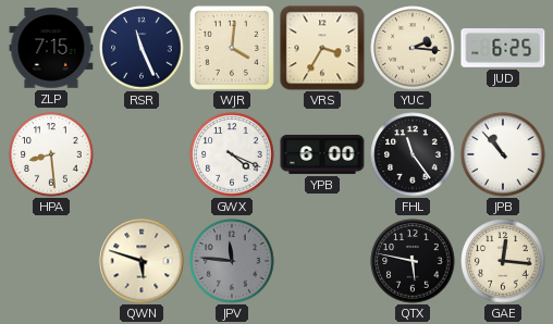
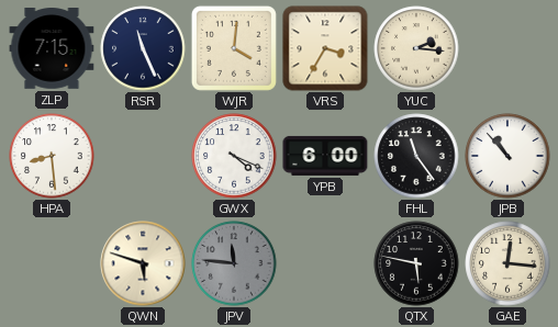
JUD: 6:25 -> none (503, 49)
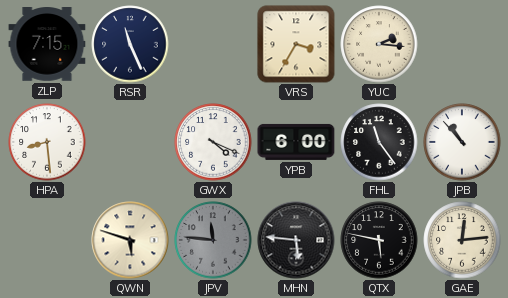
WJR: 4:01 -> none (234, 48)
MHN: none -> 5:46 (296, 240)
GAE: 12:16 -> 12:14 (462, 240)
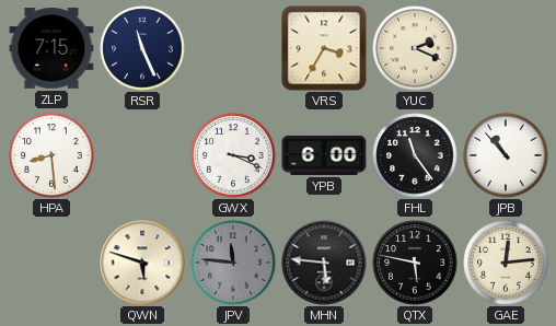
YUC: 2:16 -> 2:19 (415, 48)
GWX: 4:19 -> 3:19 (233, 155)
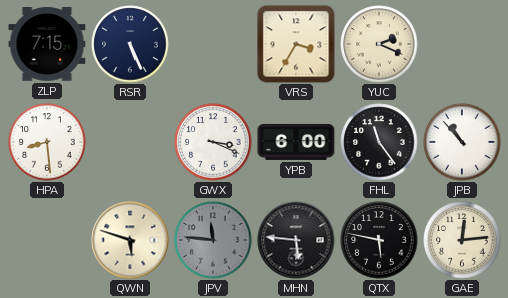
RSR: 11:26 -> 5:26 (130, 44)
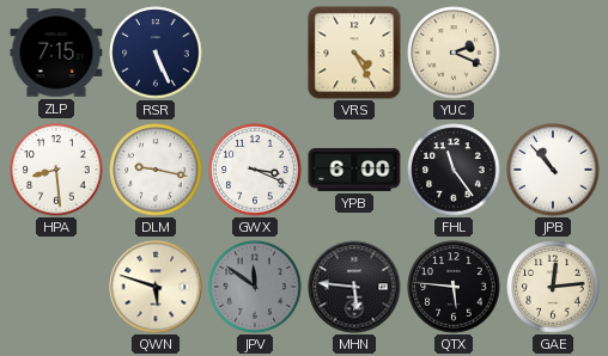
VRS: 3:35 -> 4:25 (354, 53)
DLM: none -> 9:17 (156, 170)
JPV: 11:46 -> 11:51 (255, 287)
QTX: 5:47 -> 5:46 (454, 287)
